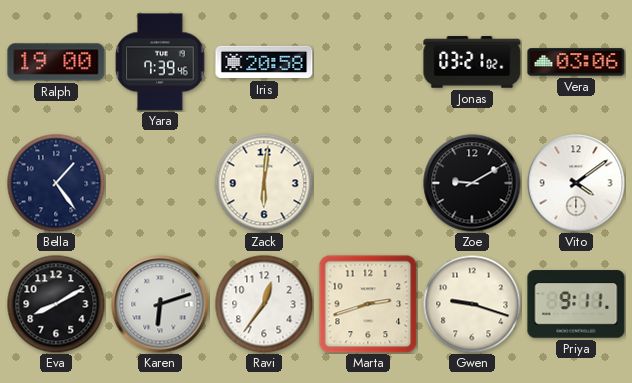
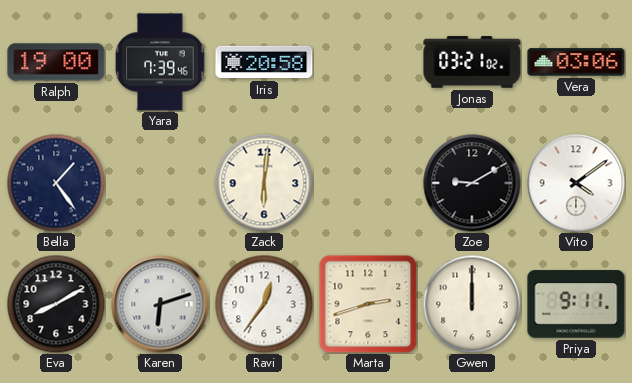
Gwen: 9:18 -> 12:00 (472, 304)
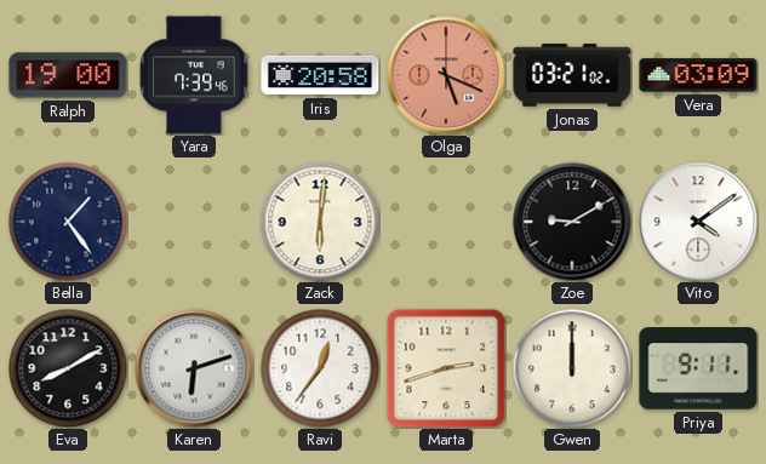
Olga: none -> 5:19 (446, 75)
Vera: 03:06 -> 03:09 (698, 75)
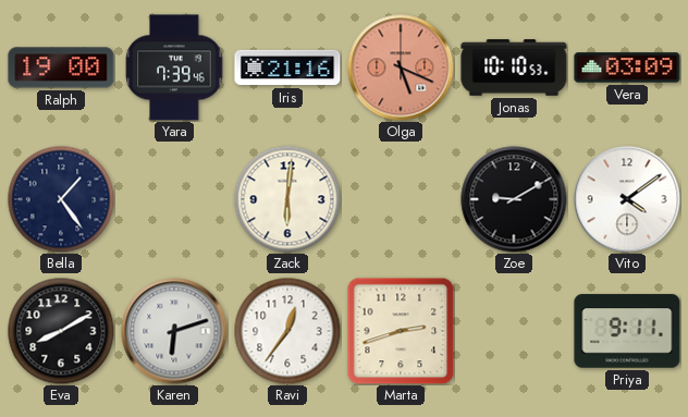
Iris: 20:58 -> 21:16 (287, 68)
Jonas: 03:21 -> 10:10 (514, 68)
Gwen: 12:00 -> none (572, 368)
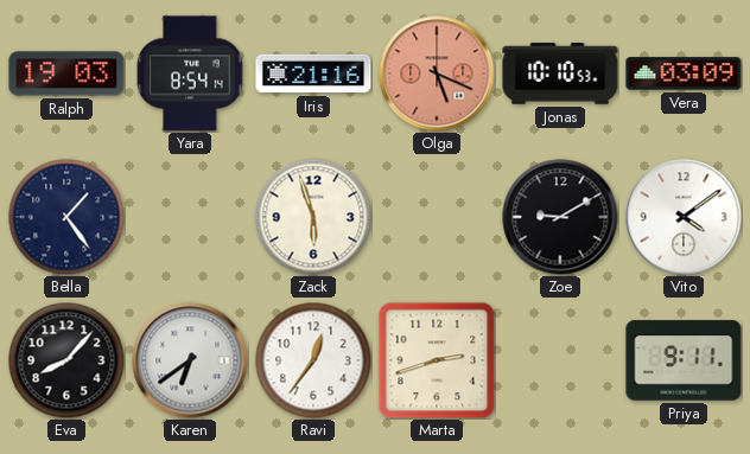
Ralph: 19:00 -> 19:03 (66, 73)
Yara: 7:39 -> 8:54 (190, 73)
Zack: 6:01 -> 5:57 (313, 217)
Eva: 8:10 -> 8:07 (66, 360)
Karen: 6:12 -> 6:39 (190, 360)
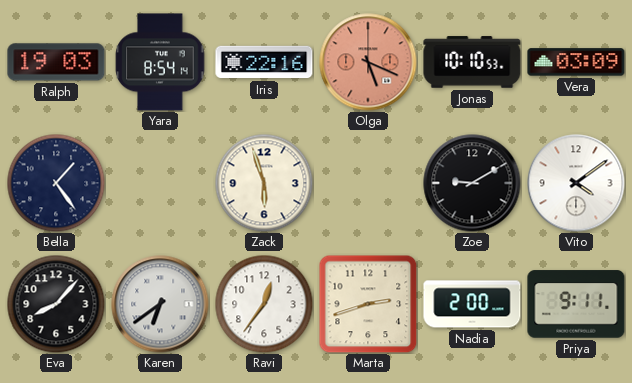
Iris: 21:16 -> 22:16 (264, 62)
Nadia: none -> 2:00 (472, 304)
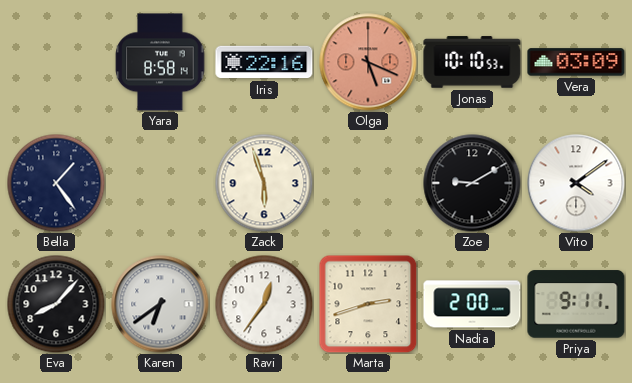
Ralph: 19:03 -> none (56, 62)
Yara: 8:54 -> 8:58 (160, 62)
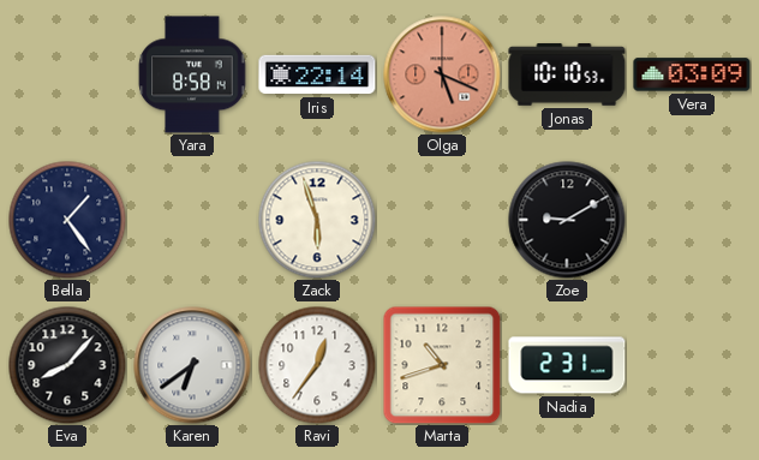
Iris: 22:16 -> 22:14 (317, 74)
Vito: 4:09 -> none (576, 183)
Marta: 2:42 -> 10:42 (442, 365)
Nadia: 2:00 -> 2:31 (567, 365)
Priya: 9:11 -> none (576, 304)
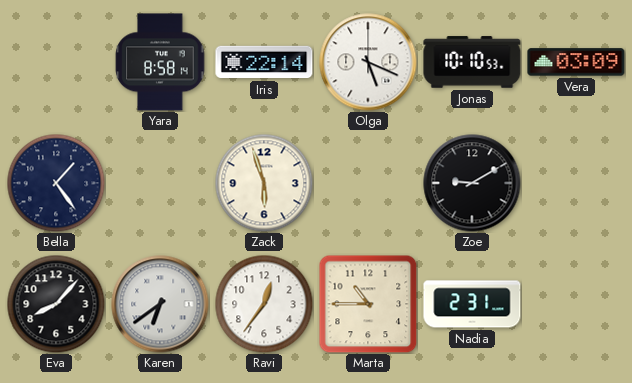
Olga dial: salmon -> white (368, 62)
Marta: 10:42 -> 10:45 (368, 304)
